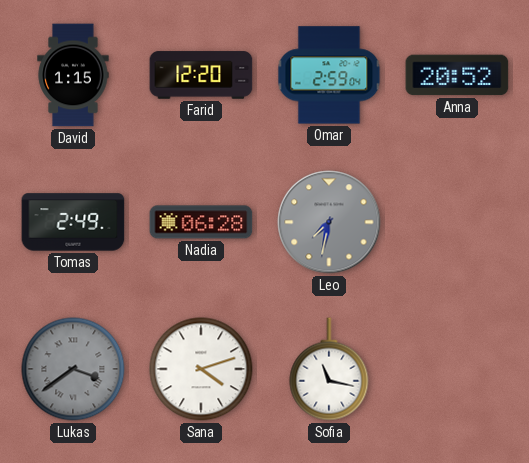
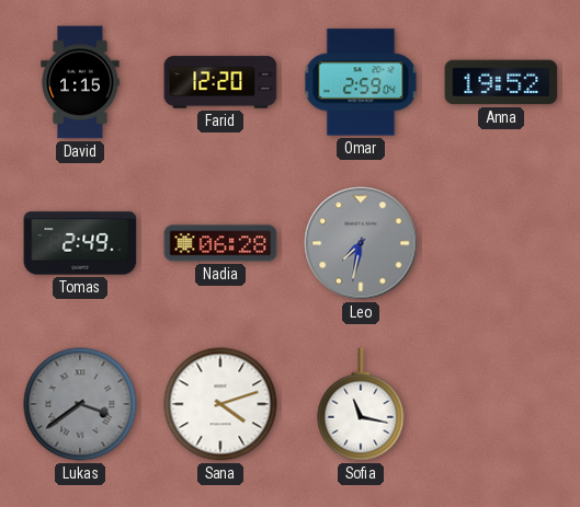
Anna: 20:52 -> 19:52 (501, 82)
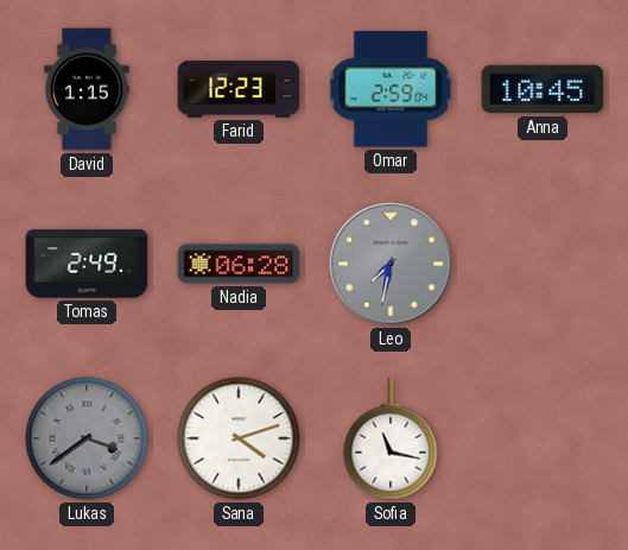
Farid: 12:20 -> 12:23 (239, 89)
Anna: 19:52 -> 10:45 (543, 89)
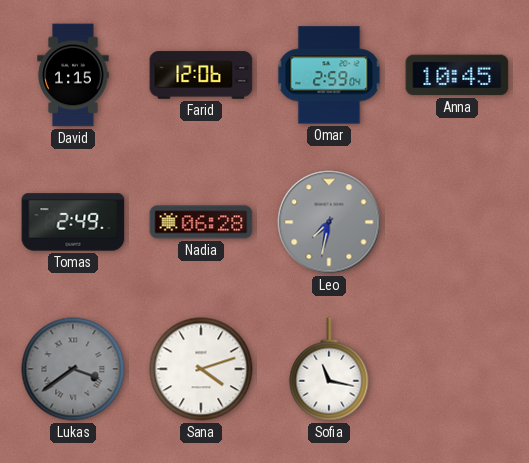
Farid: 12:23 -> 12:06 (201, 75)
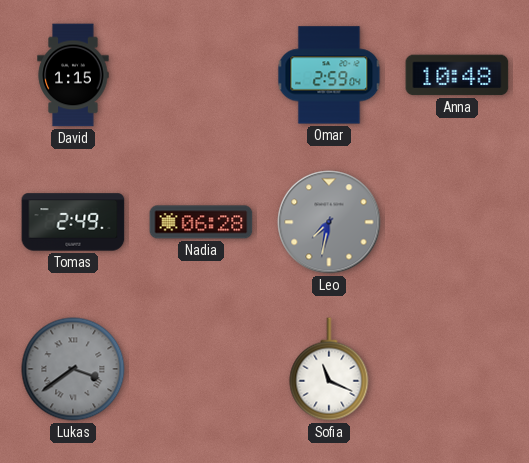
Farid: 12:06 -> none (201, 75)
Anna: 10:45 -> 10:48 (457, 75)
Sana: 4:12 -> none (201, 369)
Sofia: 11:17 -> 11:19 (329, 369)
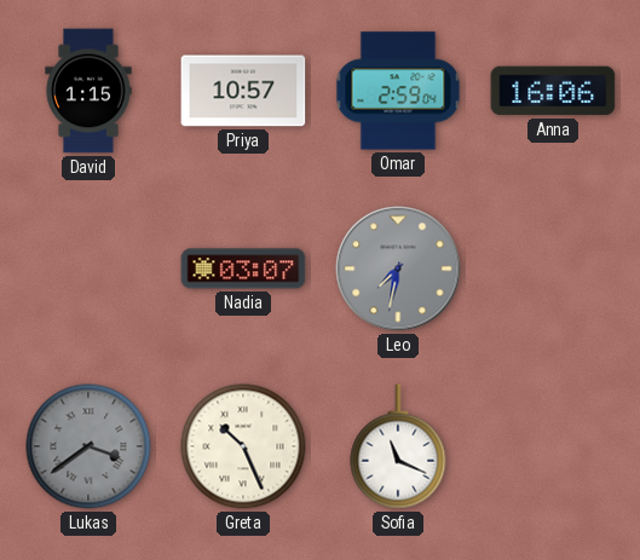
Priya: none -> 10:57 (243, 91)
Anna: 10:48 -> 16:06 (553, 91)
Tomas: 2:49 -> none (73, 222)
Nadia: 06:28 -> 03:07 (243, 269)
Greta: none -> 10:26 (243, 446)
